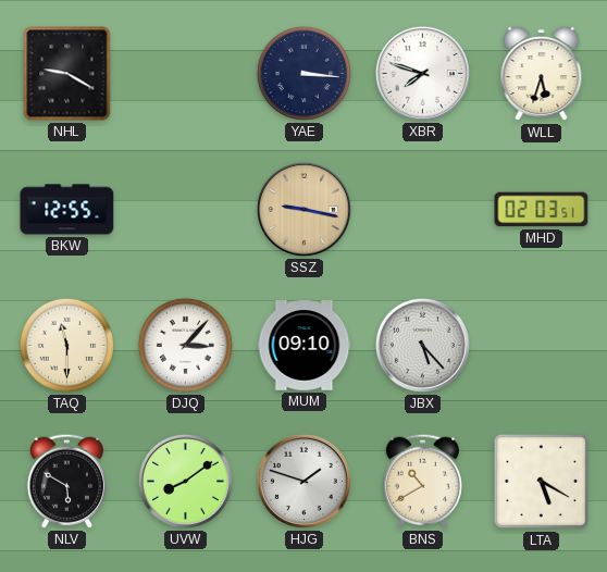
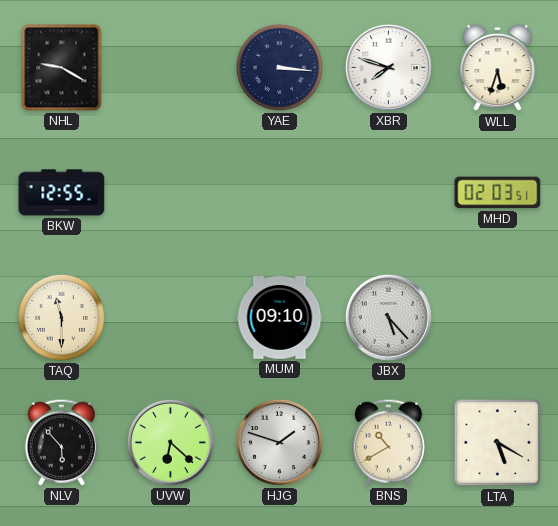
SSZ: 9:17 -> none (303, 209)
DJQ: 3:07 -> none (185, 345)
NLV: 5:50 -> 5:53 (61, 442)
UVW: 8:09 -> 6:22 (170, 442)
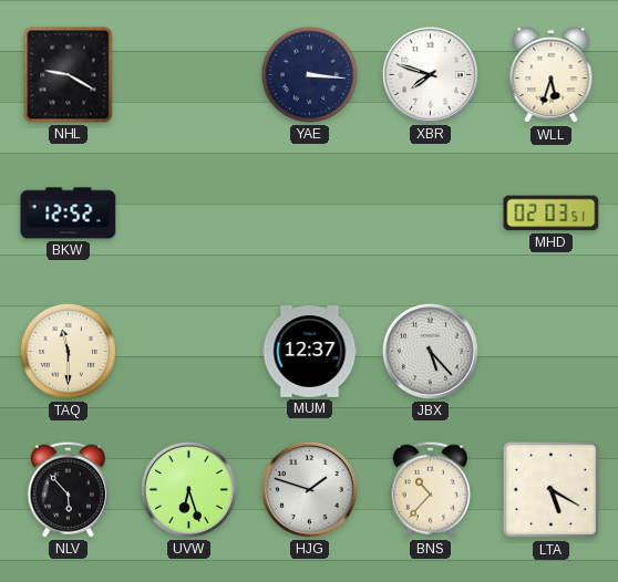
BKW: 12:55 -> 12:52 (69, 214)
MUM: 09:10 -> 12:37 (310, 352)
UVW: 6:22 -> 6:27 (188, 489)
BNS: 10:40 -> 10:37 (430, 489)
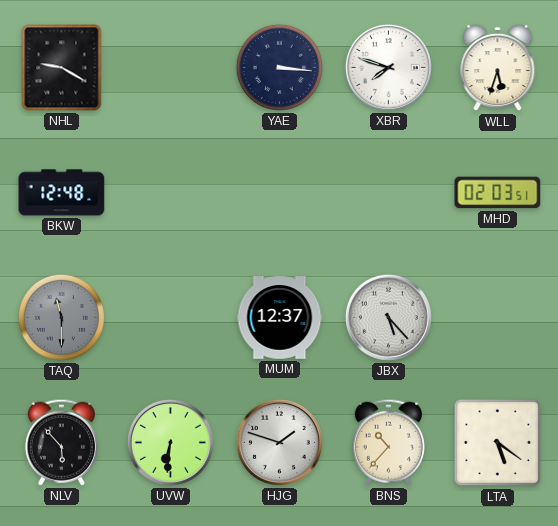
BKW: 12:52 -> 12:48 (62, 193)
TAQ dial: cream -> grey (61, 317)
UVW: 6:27 -> 6:31 (170, 442)
LTA: 5:20 -> 5:21 (498, 443)
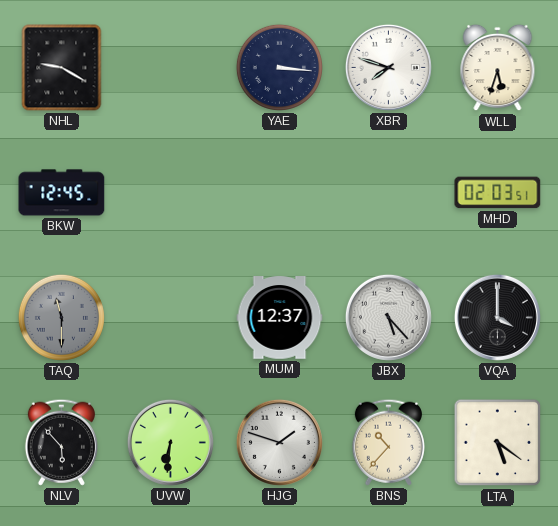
BKW: 12:48 -> 12:45 (62, 193)
VQA: none -> 4:00 (497, 317)
